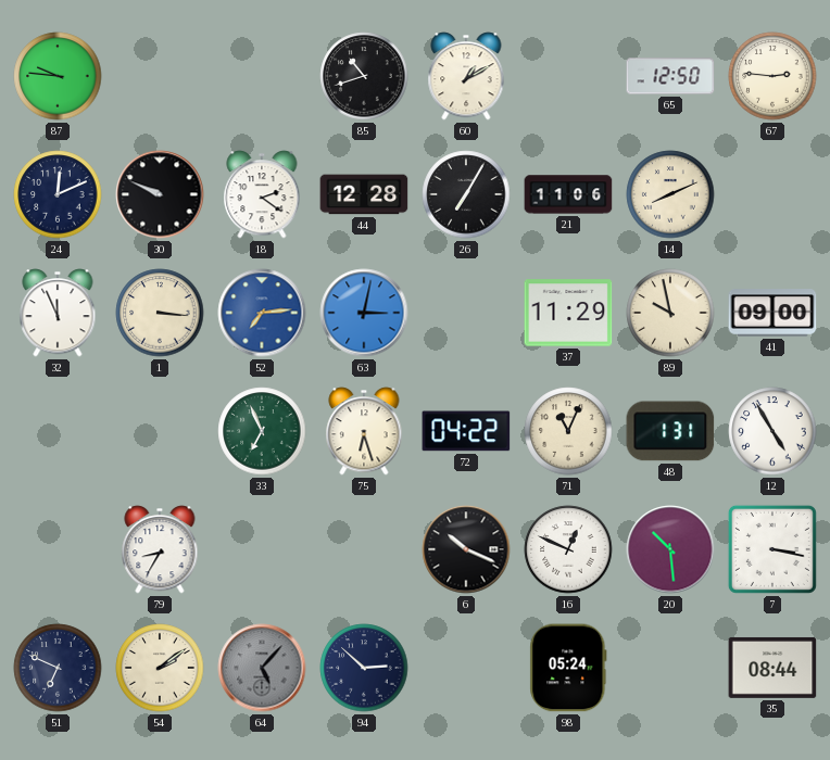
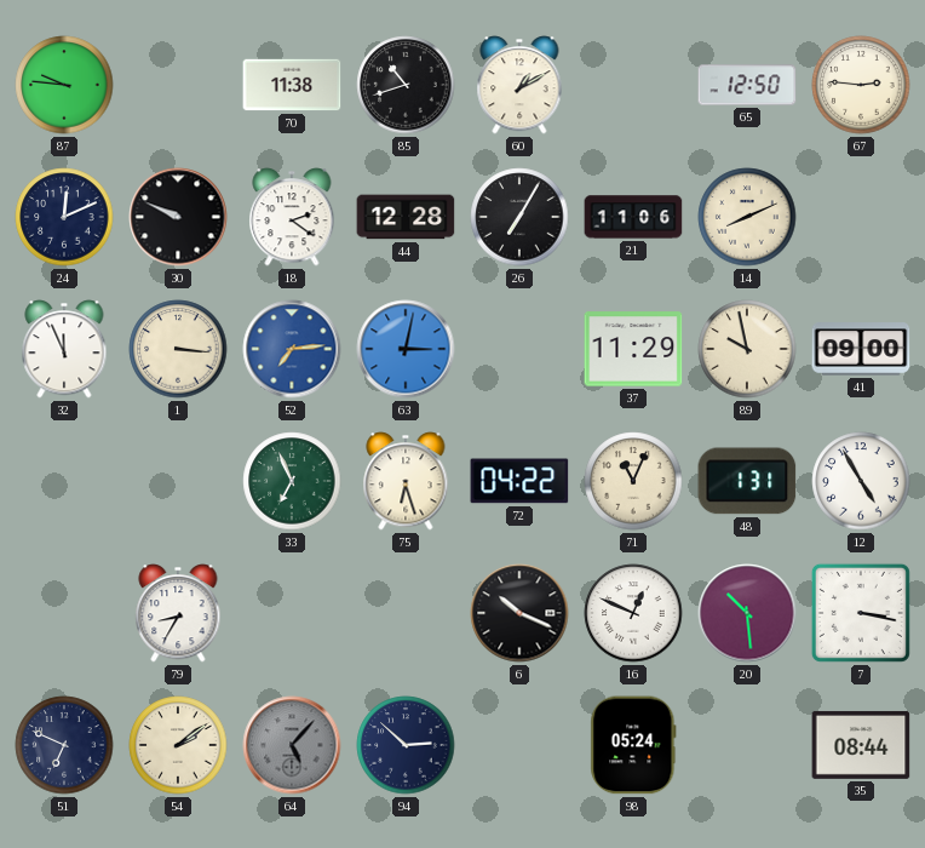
70: none -> 11:38 (292, 85)
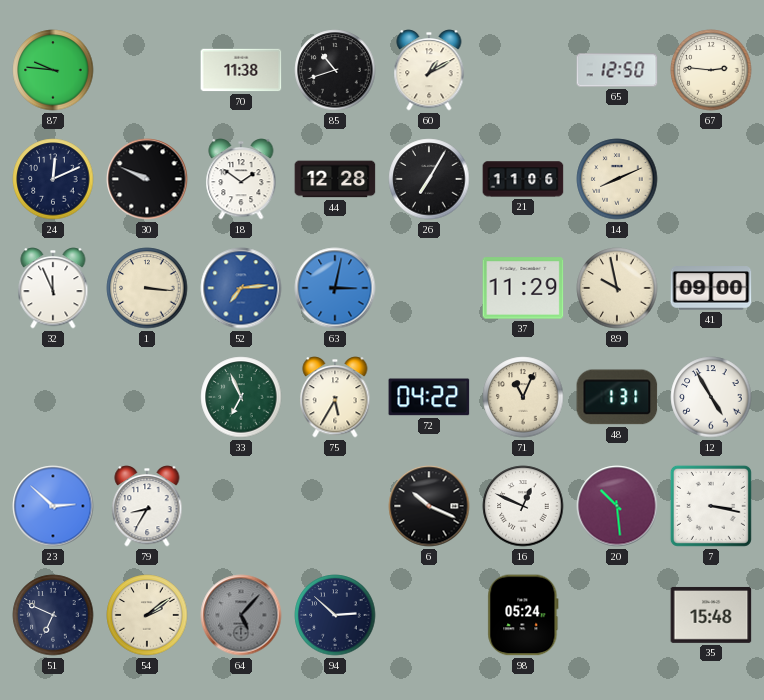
18: 2:21 -> 1:51 (241, 179)
75: 6:27 -> 5:35 (335, 397)
23: none -> 2:52 (53, 506)
35: 08:44 -> 15:48 (711, 615)
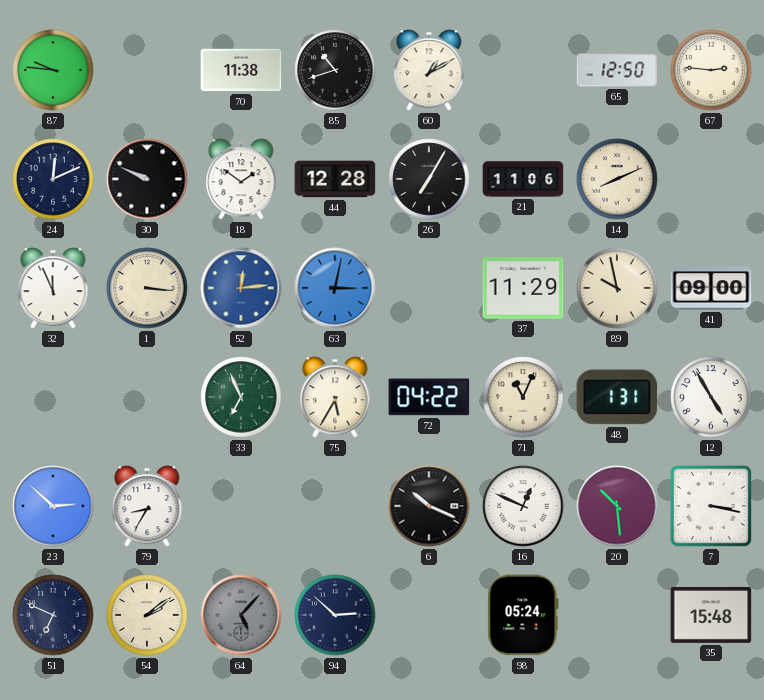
52: 7:14 -> 12:14 (241, 288)
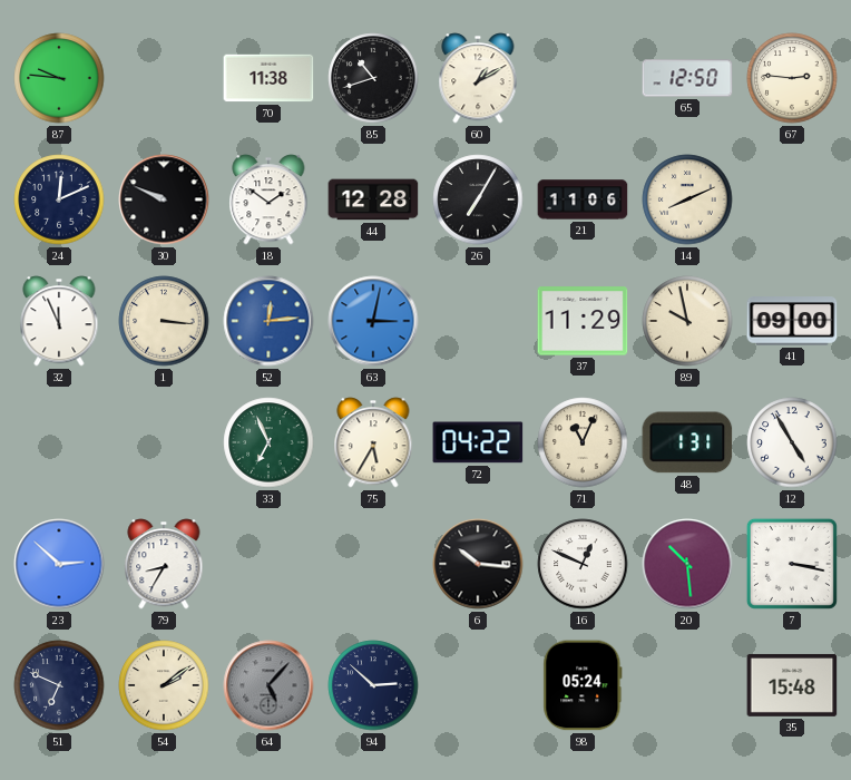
6: 10:19 -> 10:16 (478, 564)
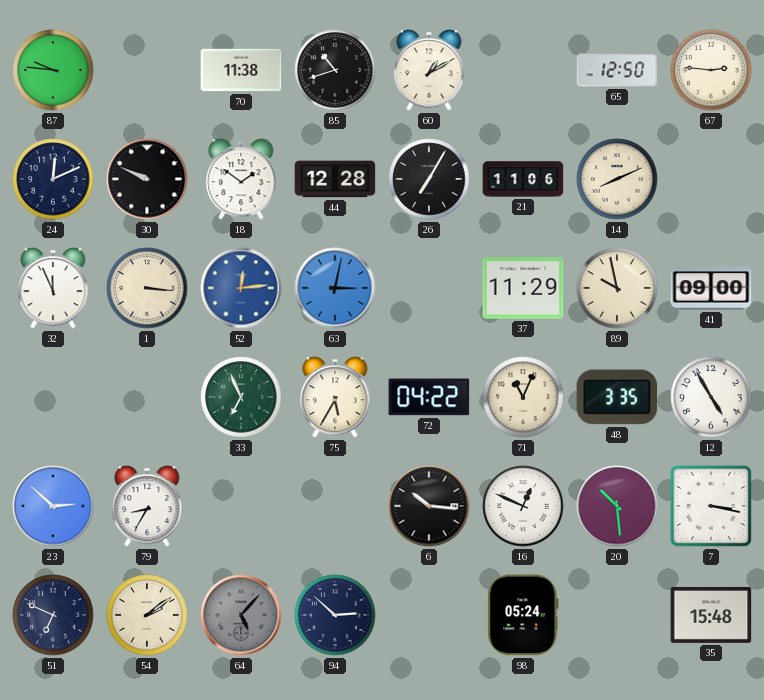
48: 1:31 -> 3:35 (617, 397)
